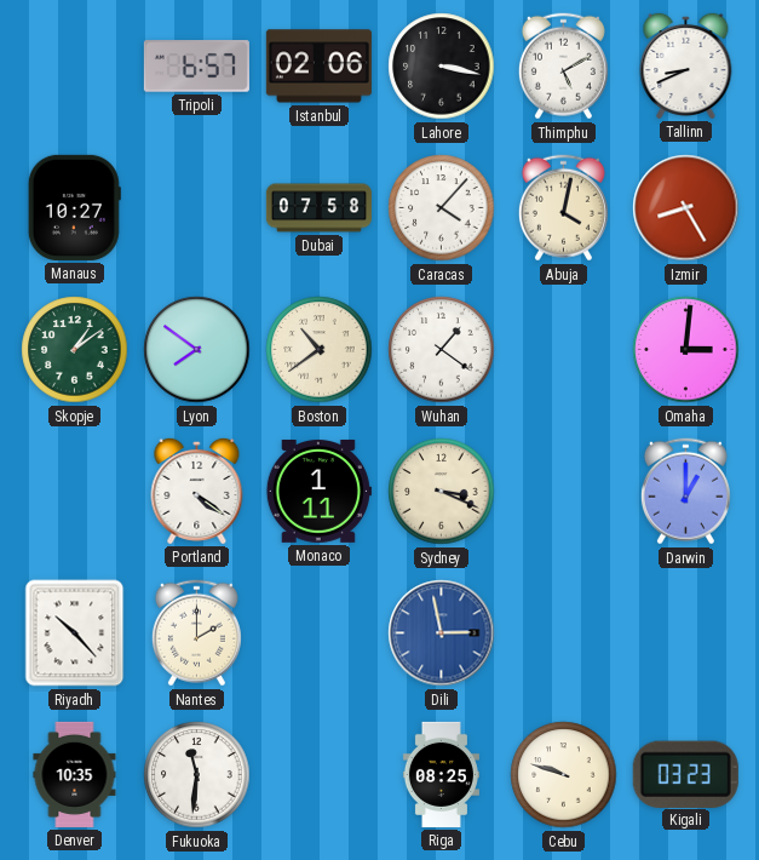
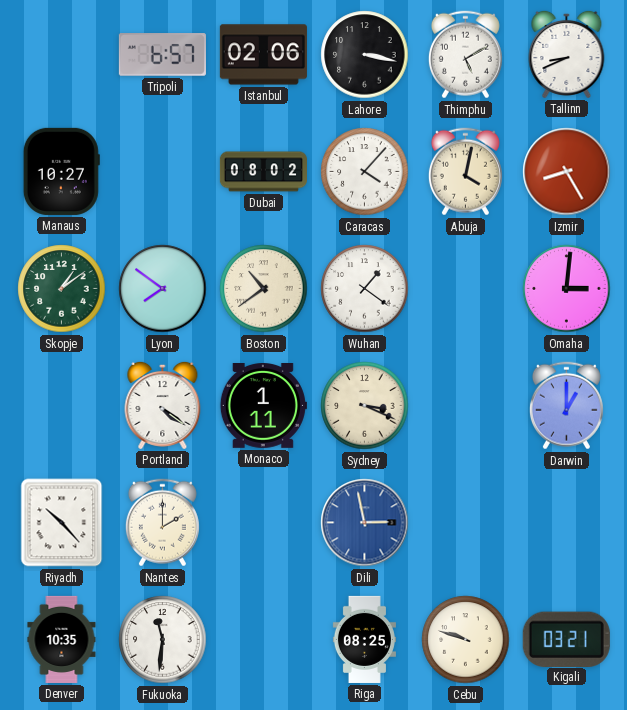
Dubai: 07:58 -> 08:02 (263, 172)
Kigali: 03:23 -> 03:21 (566, 639)
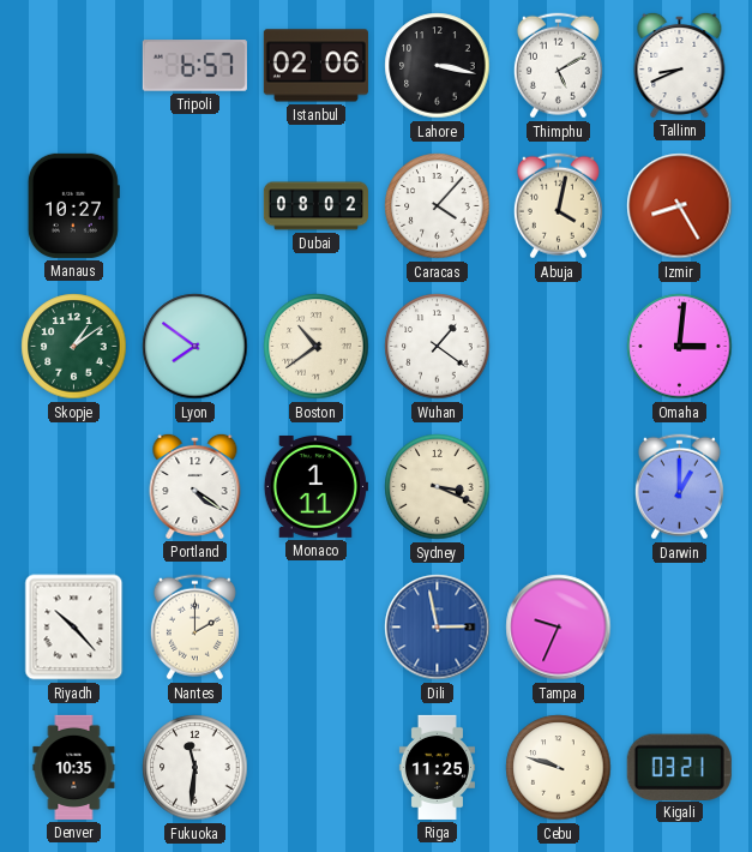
Tampa: none -> 9:34 (559, 628)
Riga: 08:25 -> 11:25 (437, 767)
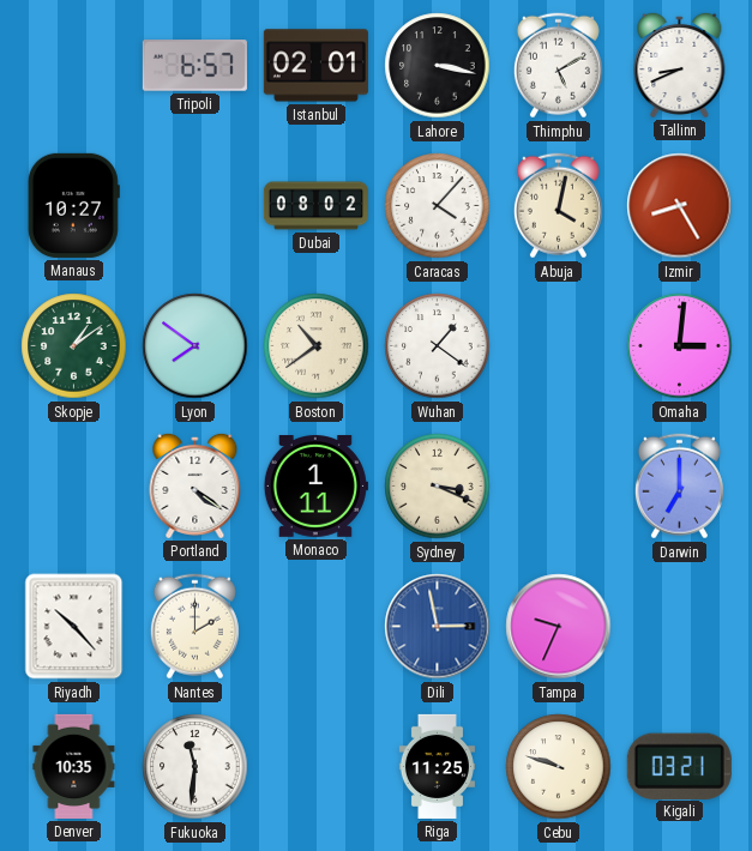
Istanbul: 02:06 -> 02:01 (315, 66)
Darwin: 1:00 -> 7:00 (679, 487)
